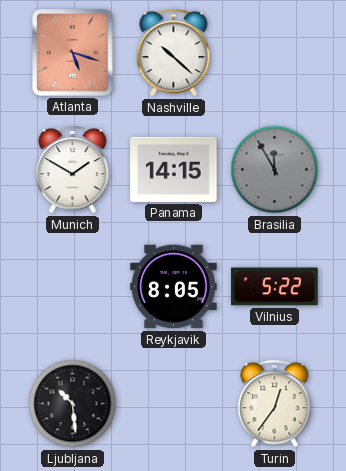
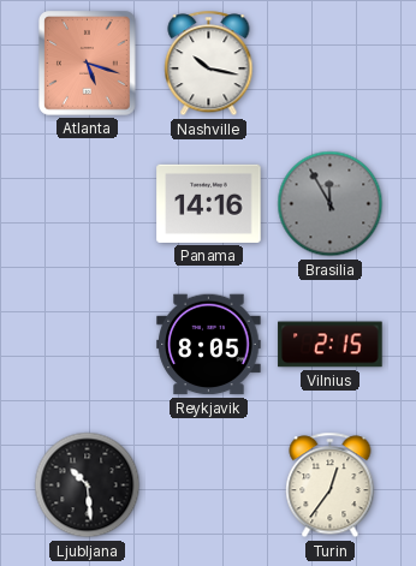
Nashville: 10:22 -> 10:17 (209, 64)
Munich: 1:50 -> none (73, 170)
Panama: 14:15 -> 14:16 (209, 203)
Vilnius: 5:22 -> 2:15 (331, 345)
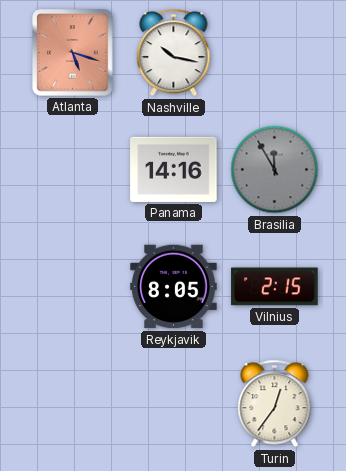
Ljubljana: 10:29 -> none (88, 485)
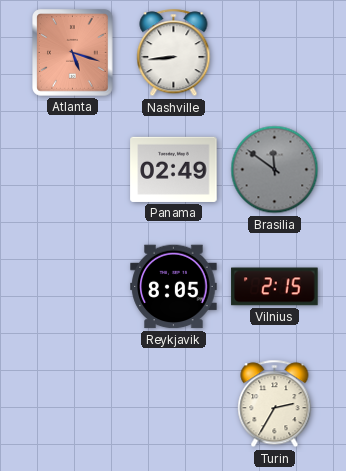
Nashville: 10:17 -> 8:44 (174, 53)
Panama: 14:16 -> 02:49 (174, 169)
Brasilia: 11:55 -> 11:51 (275, 170)
Turin: 12:36 -> 2:35 (275, 404)
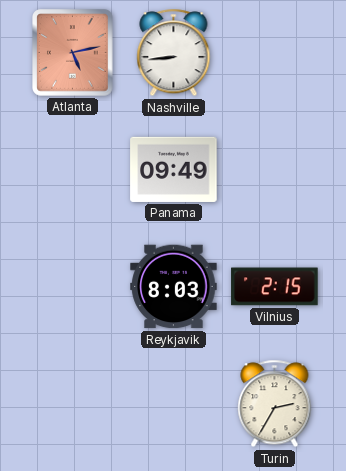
Atlanta: 5:18 -> 5:13 (73, 53)
Panama: 02:49 -> 09:49 (174, 169)
Brasilia: 11:51 -> none (275, 170)
Reykjavik: 8:05 -> 8:03 (174, 287)
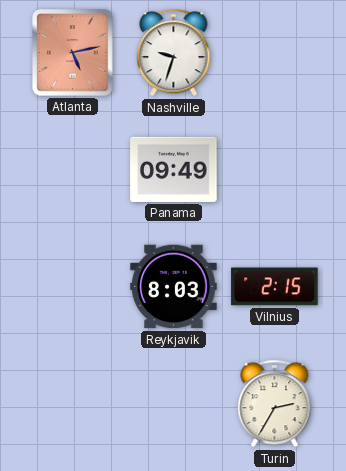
Nashville: 8:44 -> 9:33 (174, 53)
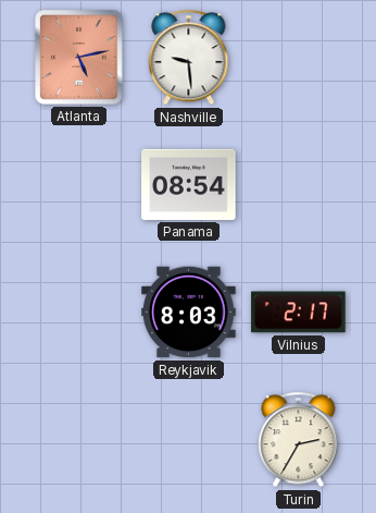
Nashville: 9:33 -> 9:29 (189, 58)
Panama: 09:49 -> 08:54 (189, 184)
Vilnius: 2:15 -> 2:17 (299, 313)
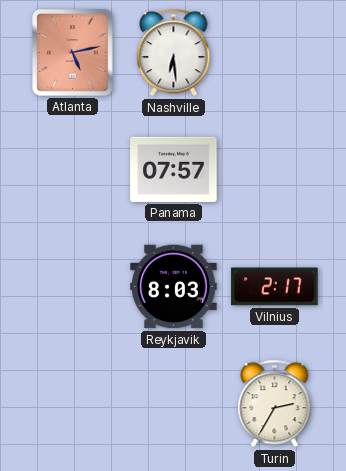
Nashville: 9:29 -> 6:29 (174, 53)
Panama: 08:54 -> 07:57 (174, 169)
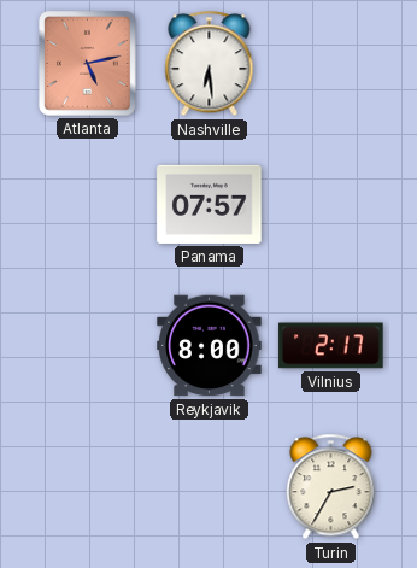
Reykjavik: 8:03 -> 8:00 (210, 346)
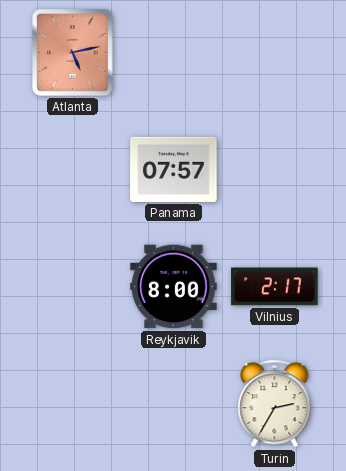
Nashville: 6:29 -> none (210, 64)
